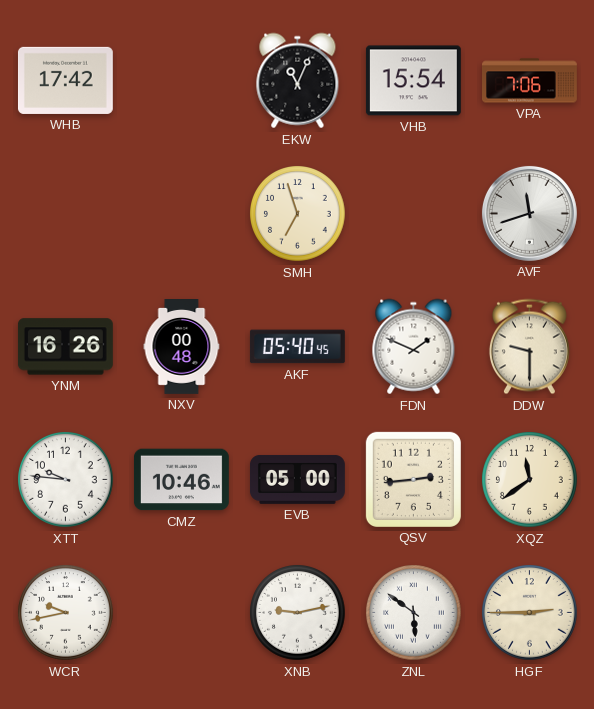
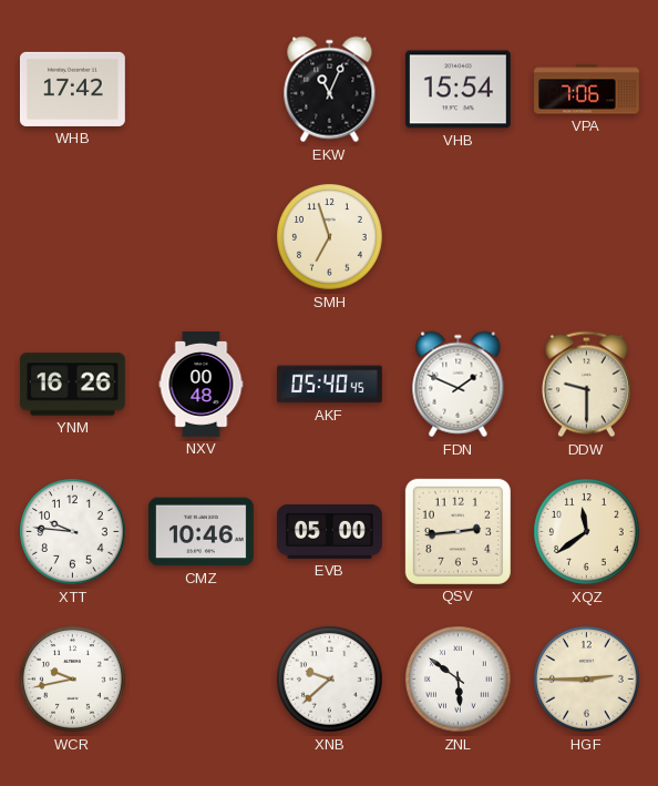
AVF: 11:42 -> none (529, 213)
XNB: 9:13 -> 9:38 (330, 680)
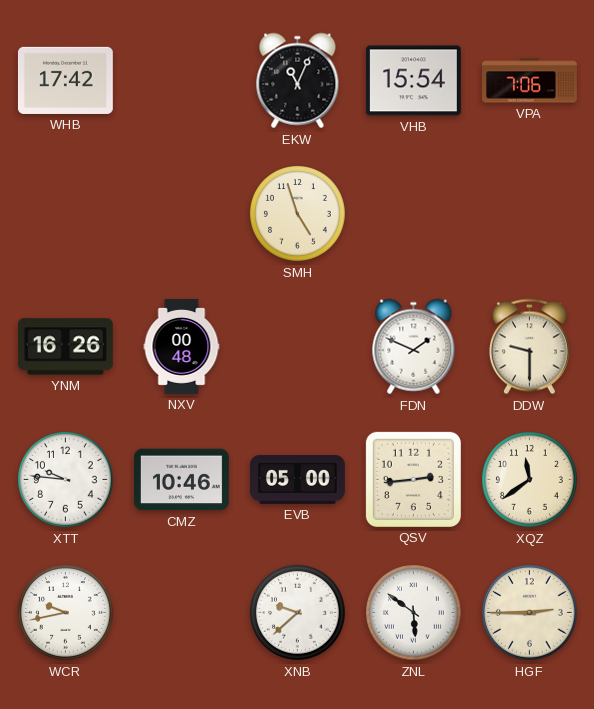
SMH: 6:57 -> 4:57 (298, 214)
AKF: 05:40 -> none (329, 385)
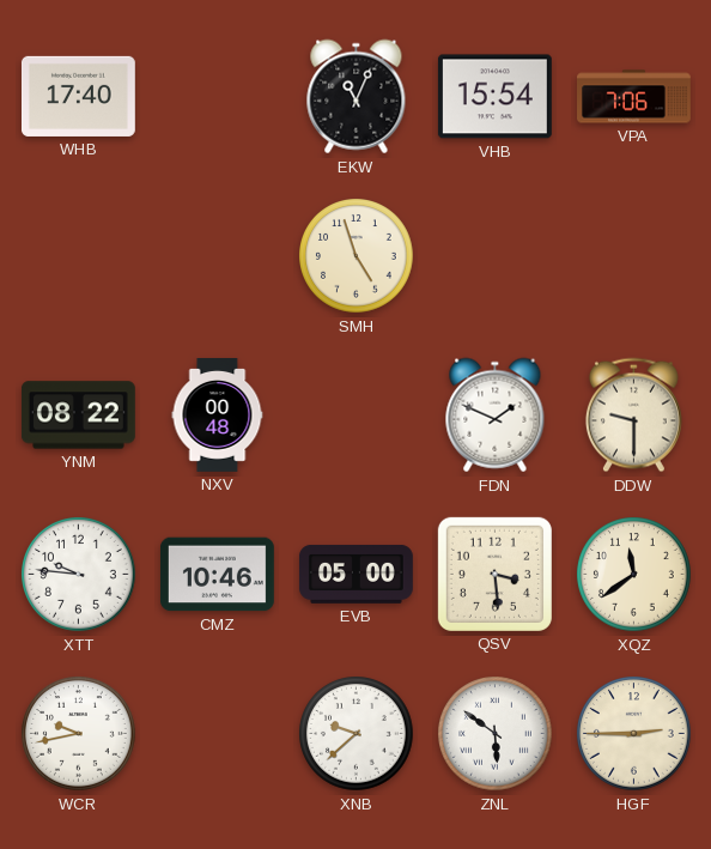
WHB: 17:42 -> 17:40 (78, 96)
YNM: 16:26 -> 08:22 (78, 416)
QSV: 2:44 -> 3:29 (494, 574)
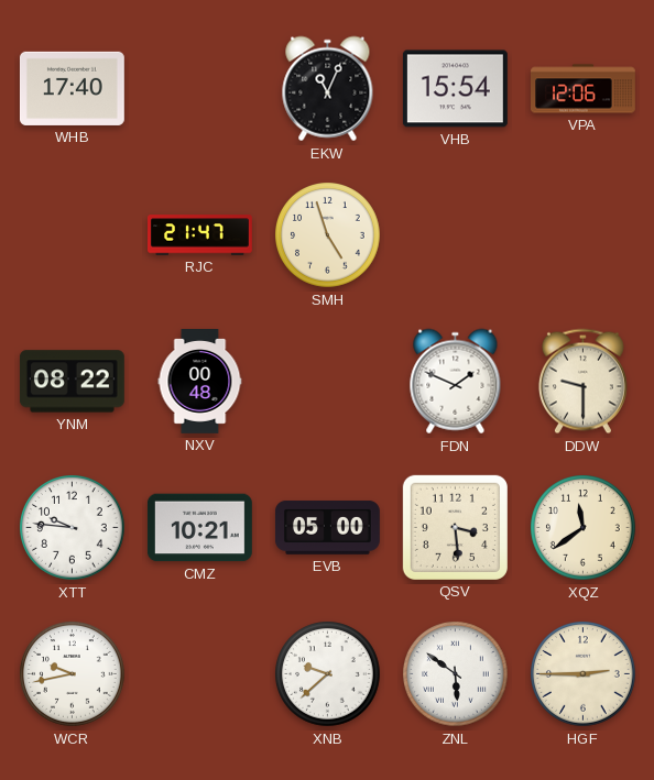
VPA: 7:06 -> 12:06 (584, 89)
RJC: none -> 21:47 (200, 235)
CMZ: 10:46 -> 10:21 (199, 528)
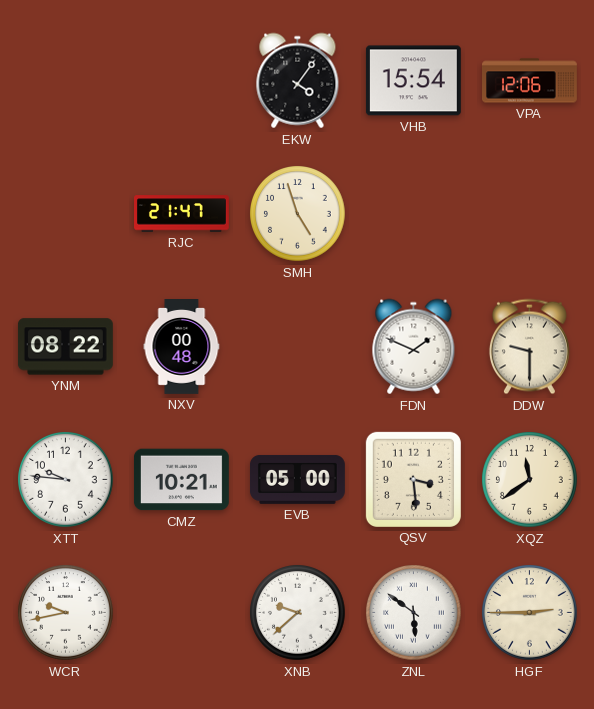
WHB: 17:40 -> none (72, 88)
EKW: 11:04 -> 4:06 (298, 81)
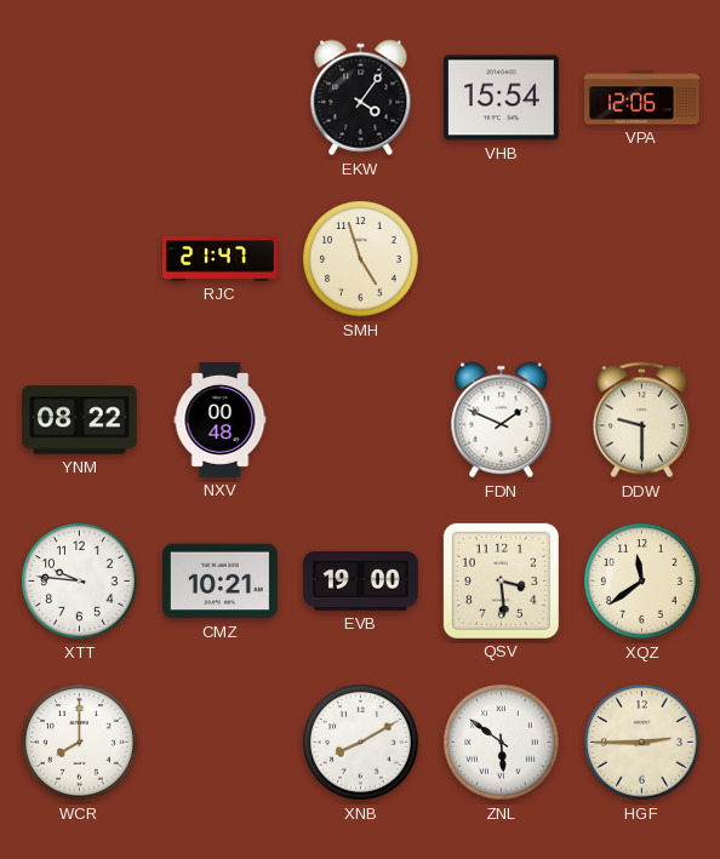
EVB: 05:00 -> 19:00 (360, 580)
WCR: 9:43 -> 8:00 (80, 743)
XNB: 9:38 -> 8:10 (361, 743)
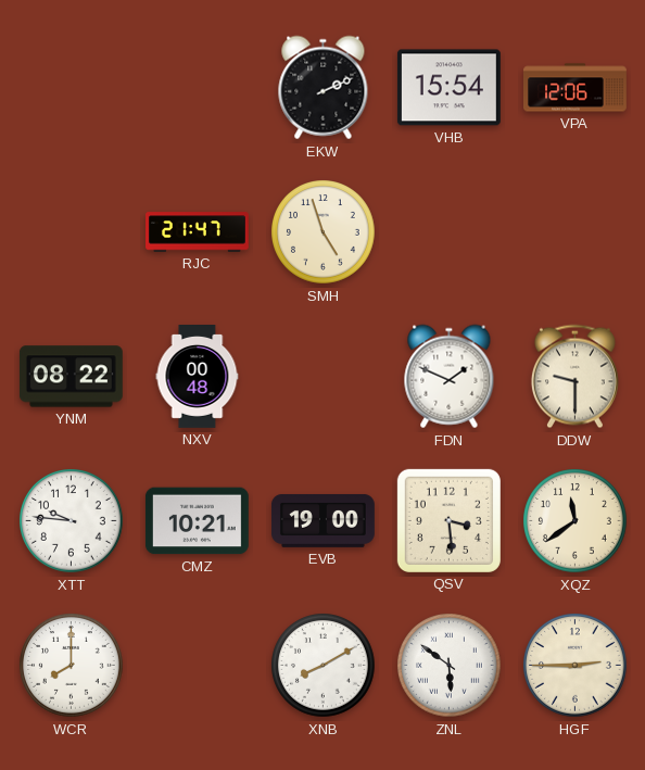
EKW: 4:06 -> 2:11 (324, 88)
